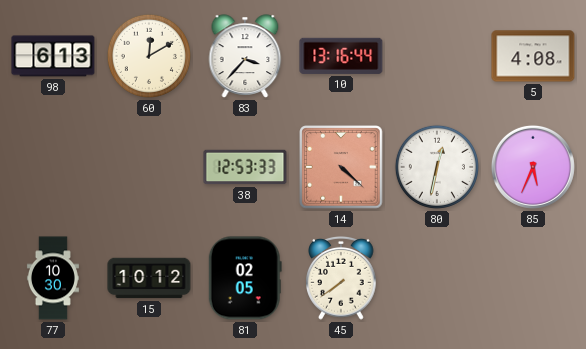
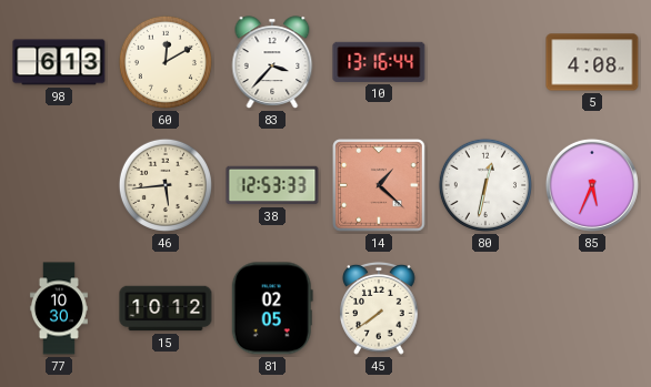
46: none -> 5:44 (166, 185)
14: 4:22 -> 1:22 (379, 185)
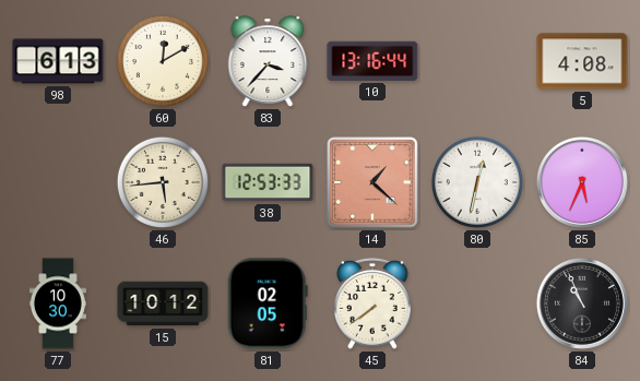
84: none -> 10:56 (582, 303)
